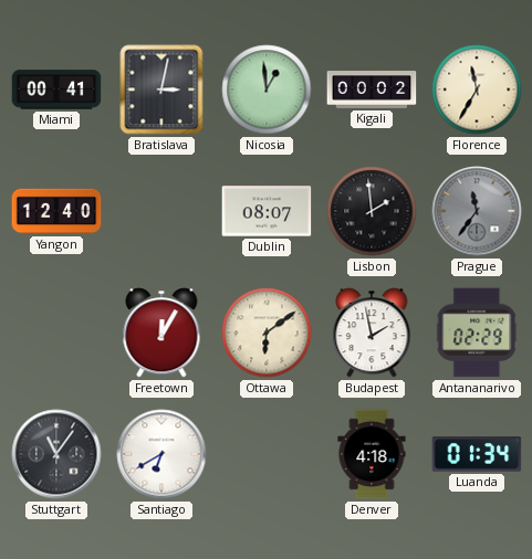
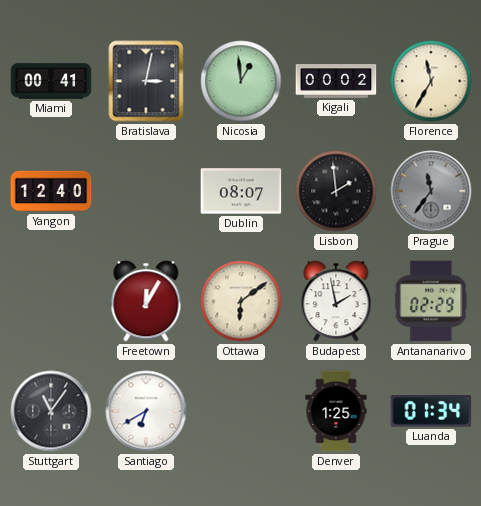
Denver: 4:18 -> 1:25 (336, 411)
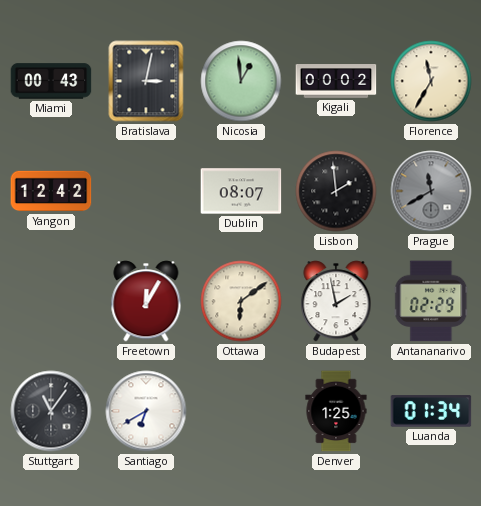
Miami: 00:41 -> 00:43 (51, 81)
Yangon: 12:40 -> 12:42 (51, 191)
Prague: 11:36 -> 11:40 (431, 191)
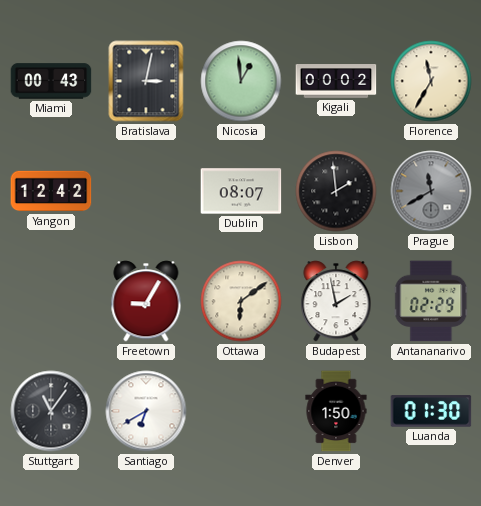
Freetown: 12:05 -> 9:05 (146, 301)
Denver: 1:25 -> 1:50 (336, 411)
Luanda: 01:34 -> 01:30 (431, 411)
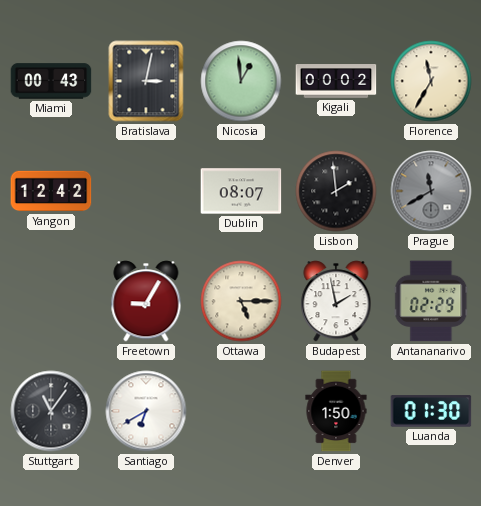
Ottawa: 6:09 -> 5:15 (241, 301)
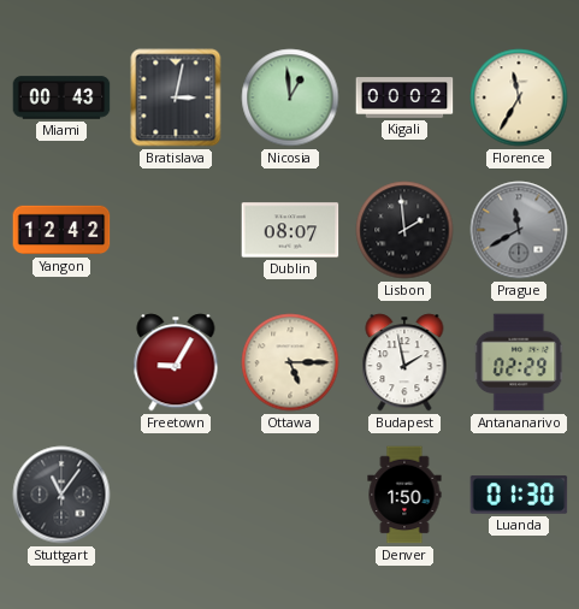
Santiago: 6:40 -> none (146, 411)
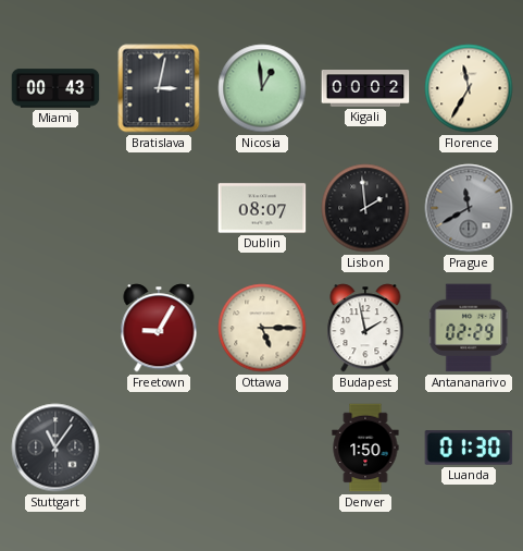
Yangon: 12:42 -> none (61, 230)
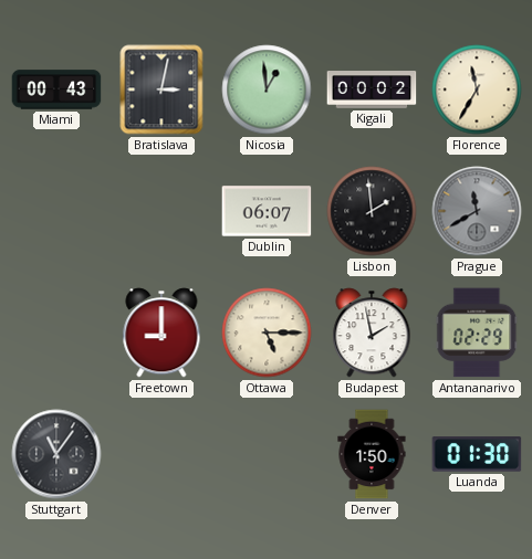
Dublin: 08:07 -> 06:07 (267, 211)
Freetown: 9:05 -> 9:00 (161, 333)
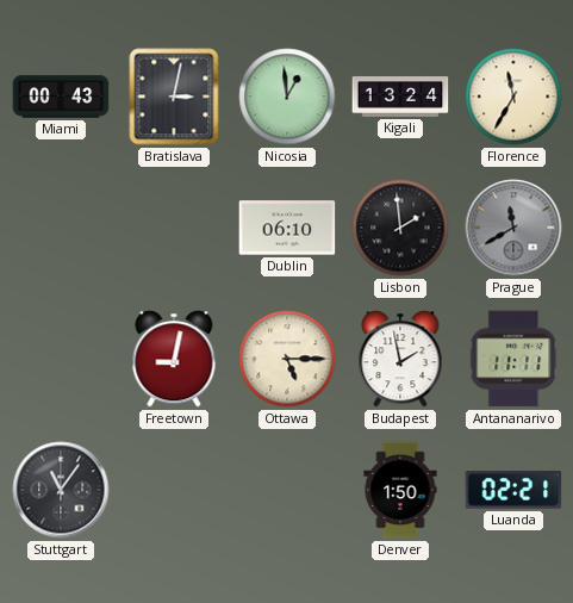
Kigali: 00:02 -> 13:24 (400, 98)
Dublin: 06:07 -> 06:10 (287, 228)
Freetown: 9:00 -> 9:02 (174, 359)
Antananarivo: 02:29 -> 11:11 (513, 359)
Luanda: 01:30 -> 02:21 (513, 490)
